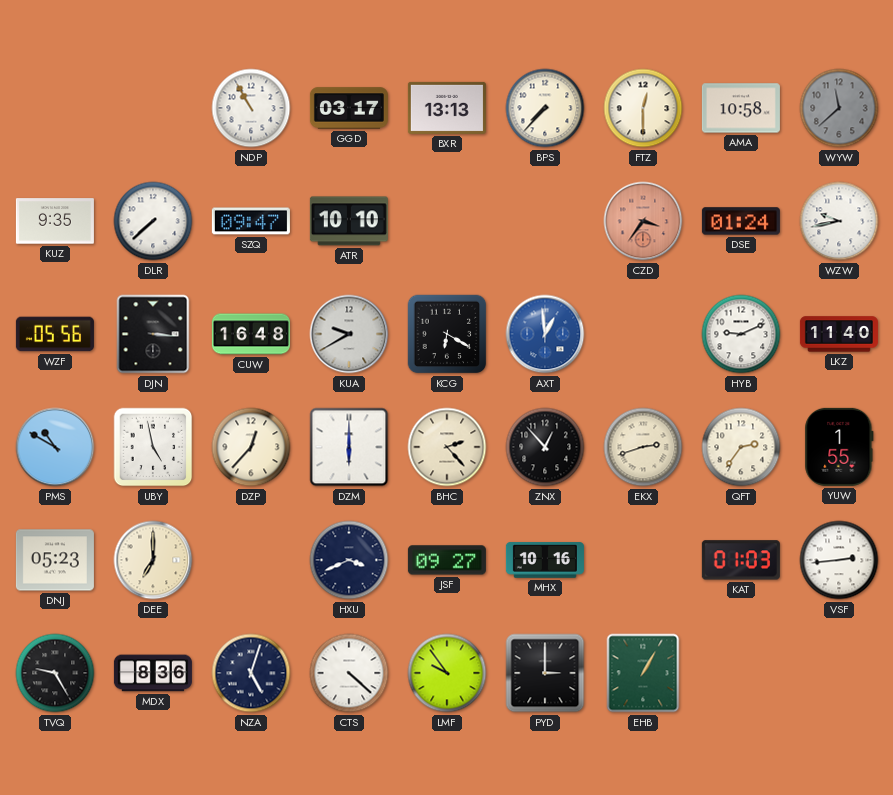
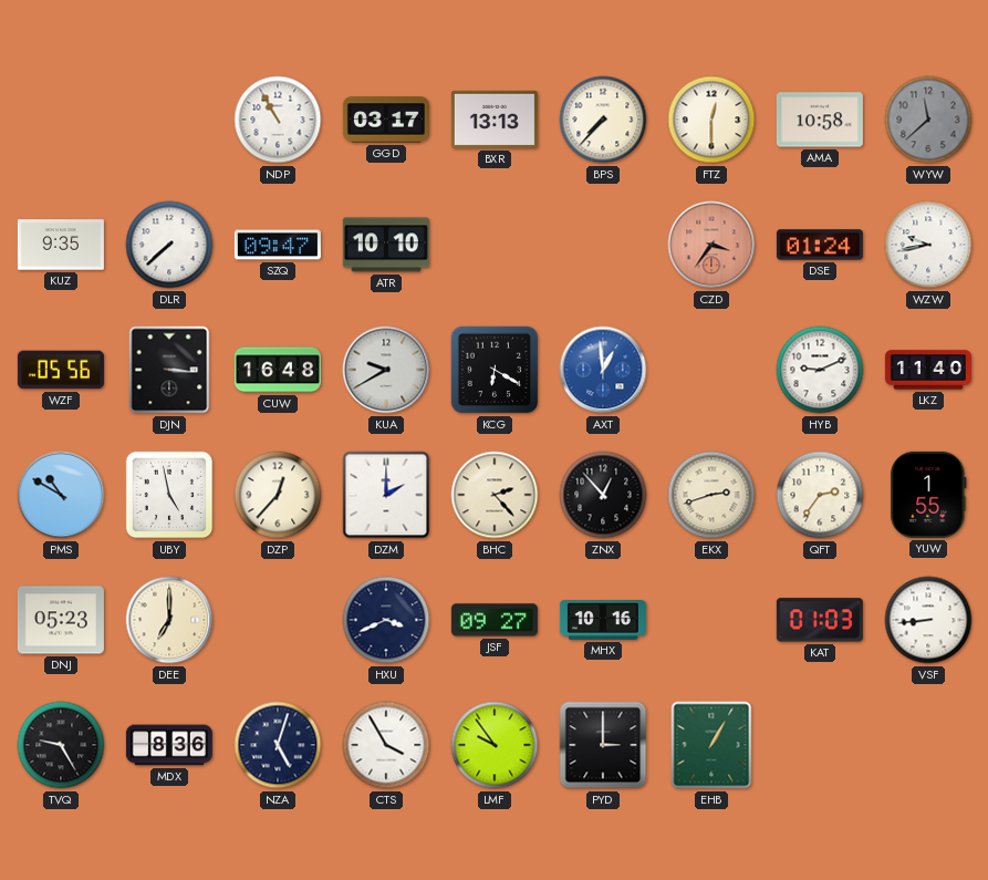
DZM: 6:00 -> 2:00 (386, 495)
VSF: 2:44 -> 8:44 (928, 620)
CTS: 4:22 -> 3:55 (386, 745)
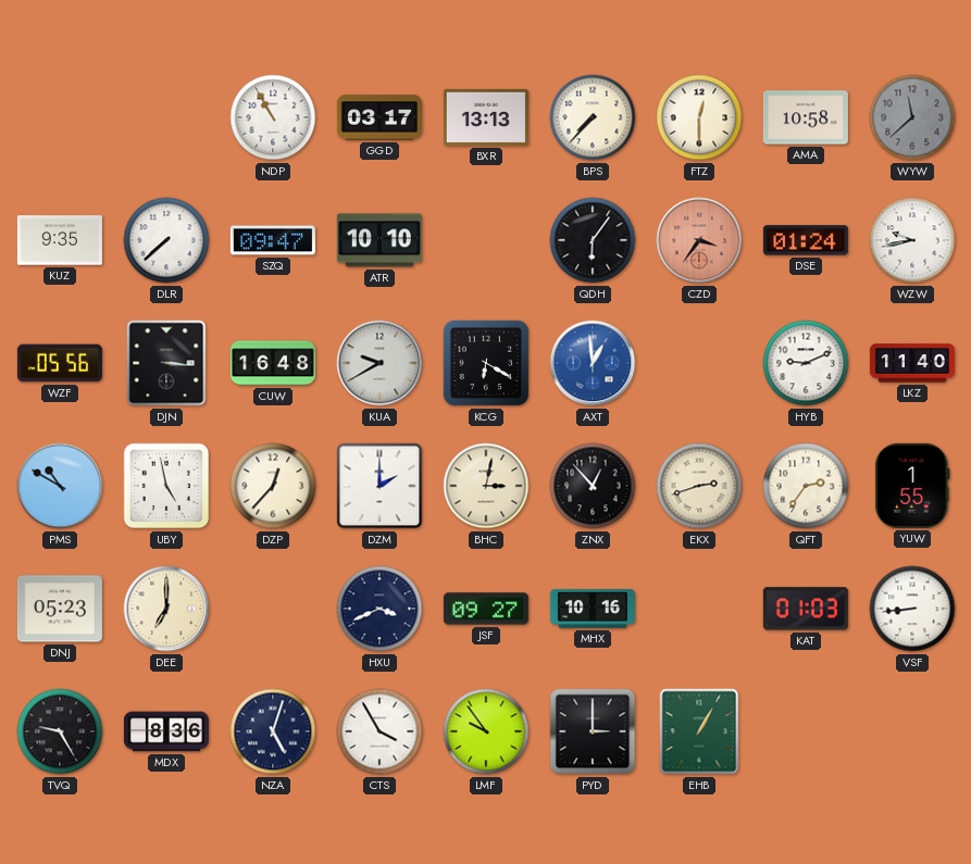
QDH: none -> 6:06 (593, 240)
BHC: 2:23 -> 3:02 (486, 486)
